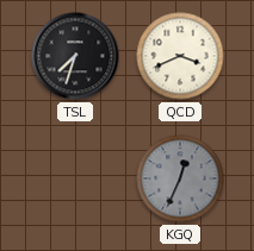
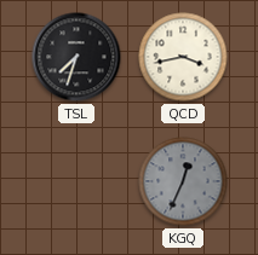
QCD: 3:41 -> 3:43 (183, 57)
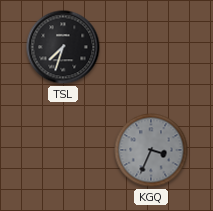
QCD: 3:43 -> none (183, 57)
KGQ: 12:34 -> 3:34 (151, 150)
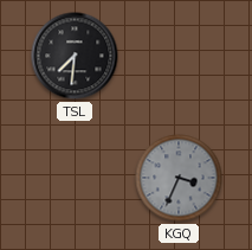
TSL: 7:33 -> 7:31 (75, 56)
